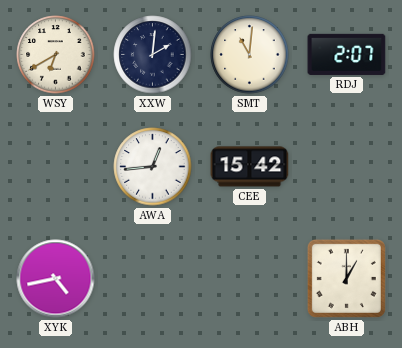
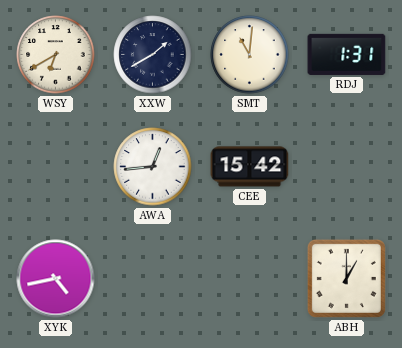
XXW: 2:01 -> 1:40 (153, 55)
RDJ: 2:07 -> 1:31 (347, 54)
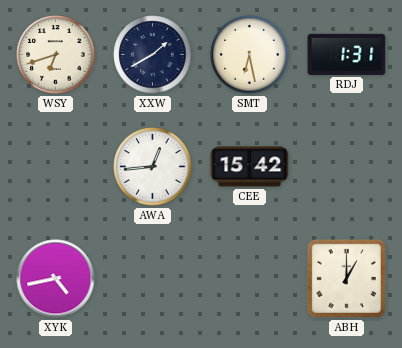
WSY: 6:40 -> 6:42 (56, 55)
SMT: 11:01 -> 6:28 (250, 55)
